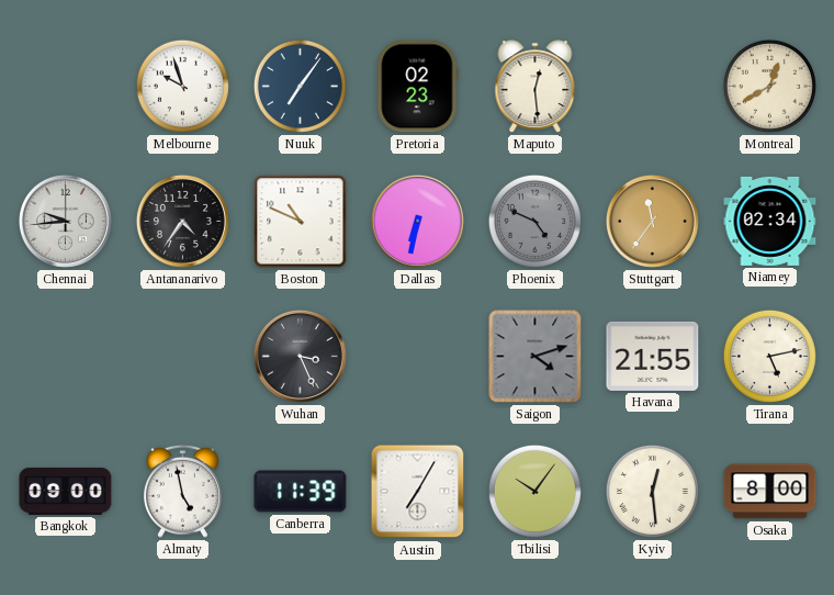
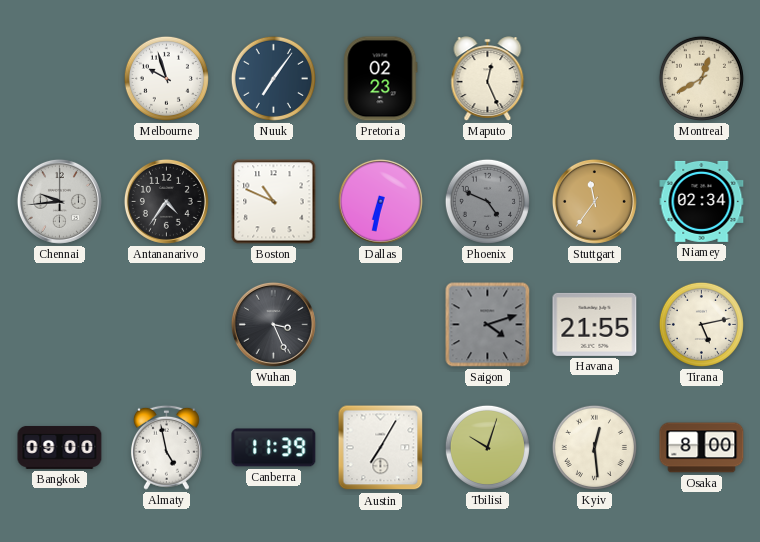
Maputo: 12:29 -> 12:26 (488, 79)
Tbilisi: 10:06 -> 10:03 (487, 447)
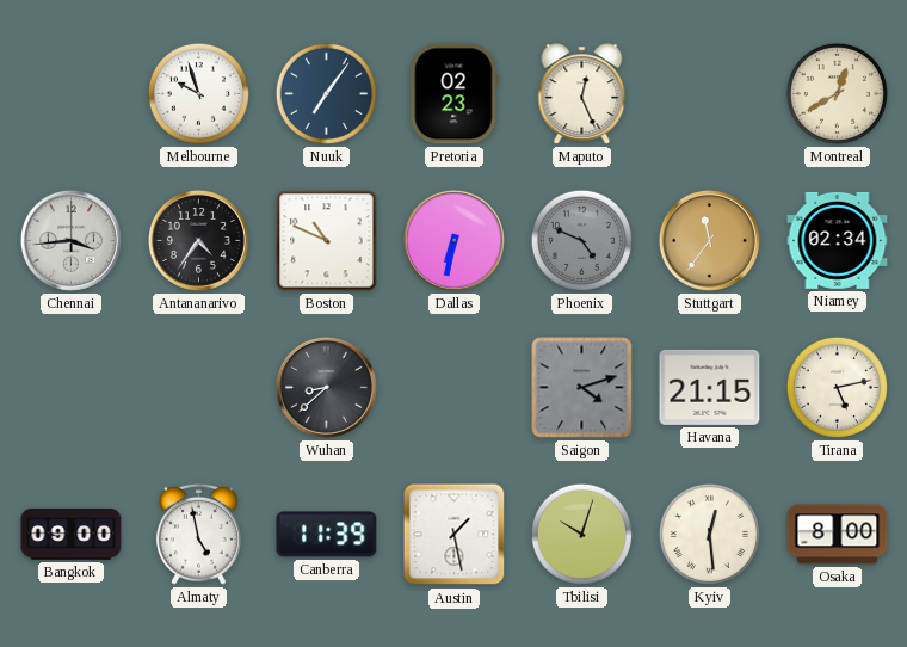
Chennai: 9:44 -> 3:44 (70, 240)
Wuhan: 3:26 -> 8:38 (326, 387)
Havana: 21:55 -> 21:15 (710, 387)
Austin: 7:05 -> 1:28 (455, 535)
